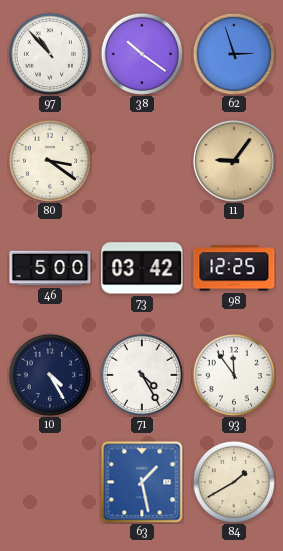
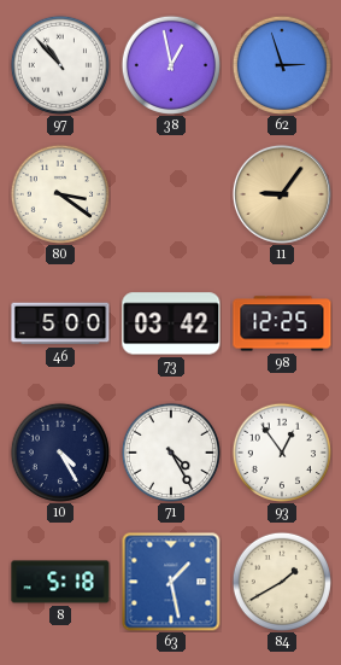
38: 10:21 -> 12:58 (171, 65)
93: 11:54 -> 12:54 (282, 453)
8: none -> 5:18 (60, 582)
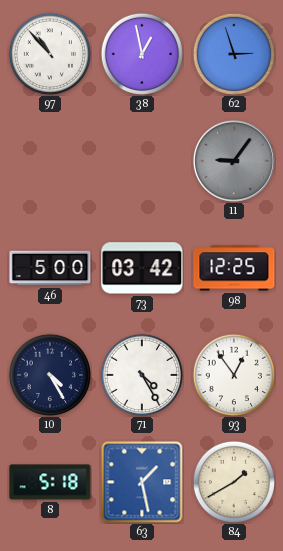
80: 3:21 -> none (60, 194)
11 dial: champagne -> grey (234, 161)
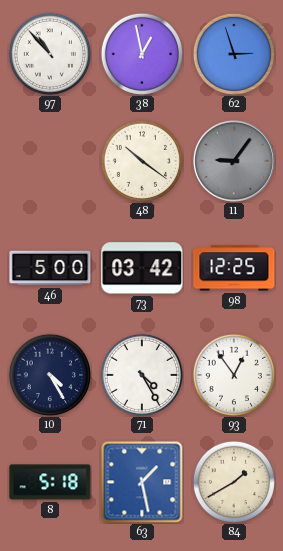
48: none -> 10:21 (142, 161)
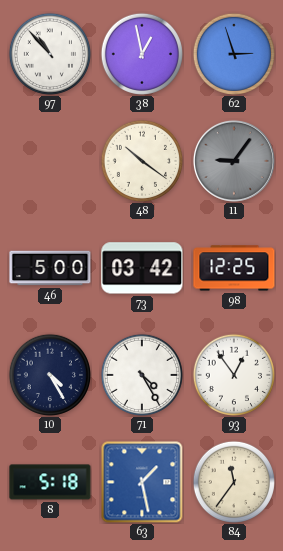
84: 1:40 -> 11:36 (234, 482)
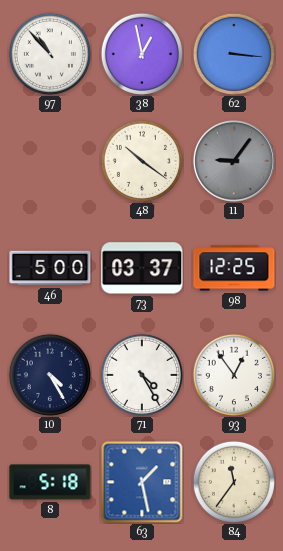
62: 2:57 -> 3:16 (234, 54)
73: 03:42 -> 03:37 (142, 268)
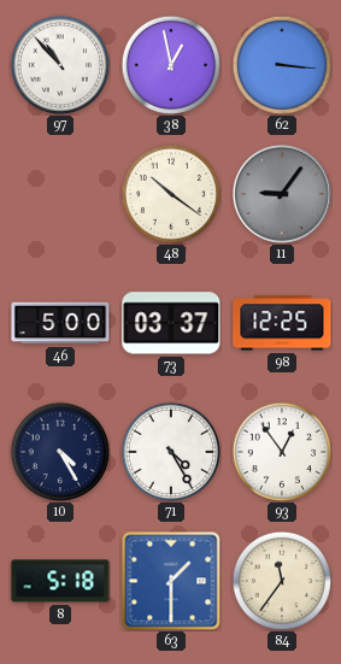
63: 1:28 -> 1:30 (171, 581)
